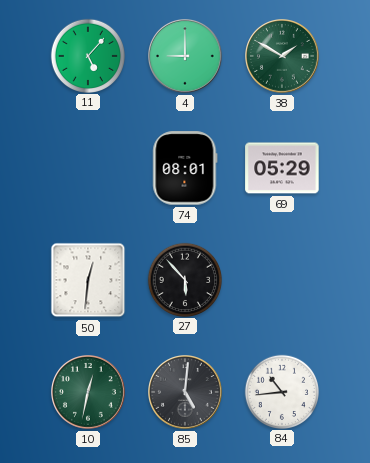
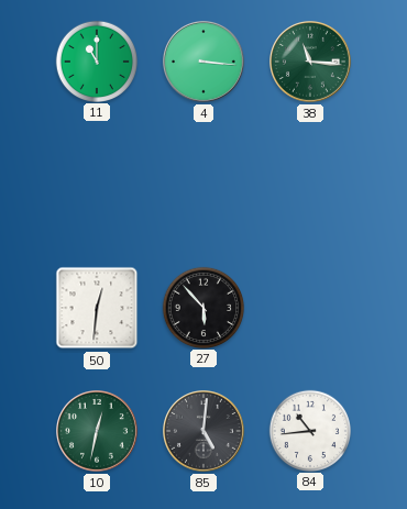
11: 5:07 -> 11:00 (96, 60)
4: 9:00 -> 3:16 (205, 63)
38: 1:50 -> 11:16 (311, 63)
74: 08:01 -> none (185, 168)
69: 05:29 -> none (282, 168)
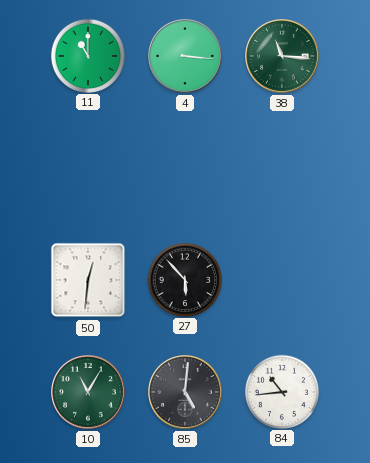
10: 12:32 -> 11:05 (89, 393)
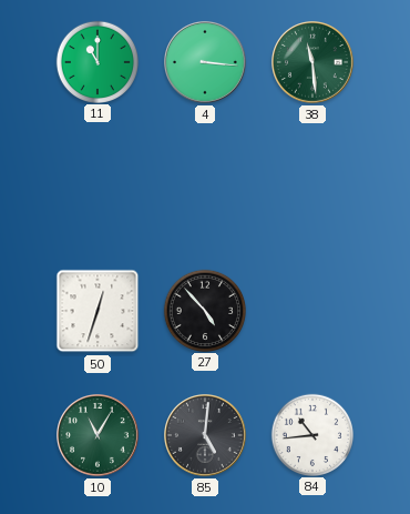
38: 11:16 -> 11:29 (314, 63)
50: 12:31 -> 12:33 (98, 311)
27: 5:53 -> 4:53 (204, 310)
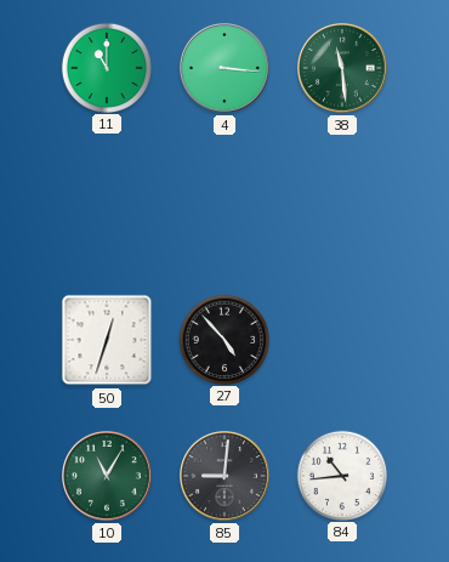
85: 5:01 -> 9:01 (226, 477)
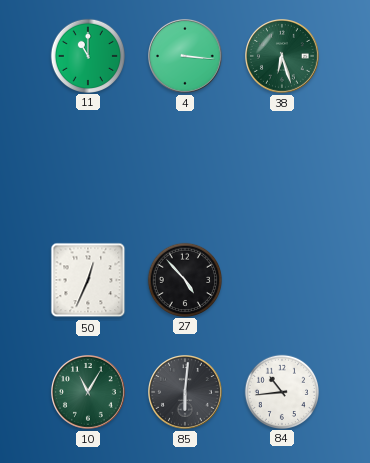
38: 11:29 -> 6:27 (283, 57)
50: 12:33 -> 12:34 (88, 280)
85: 9:01 -> 6:01 (186, 393)
